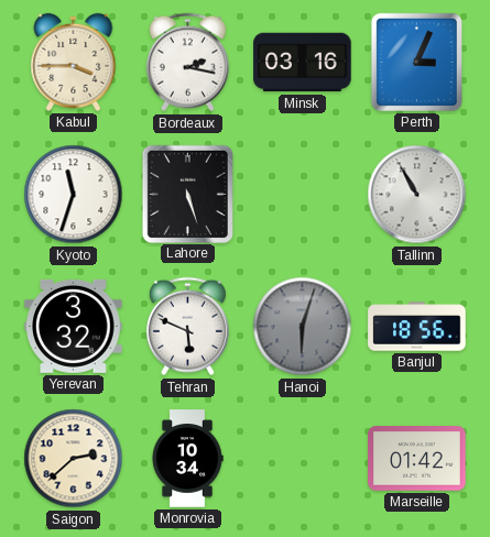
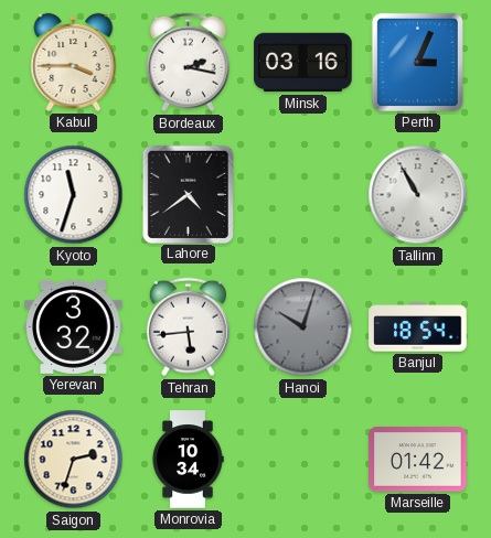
Lahore: 5:27 -> 4:39 (188, 194)
Tehran: 5:49 -> 5:44 (188, 327)
Hanoi: 6:03 -> 10:03 (303, 327)
Banjul: 18:56 -> 18:54 (418, 327)
Saigon: 2:38 -> 2:33 (74, 460)
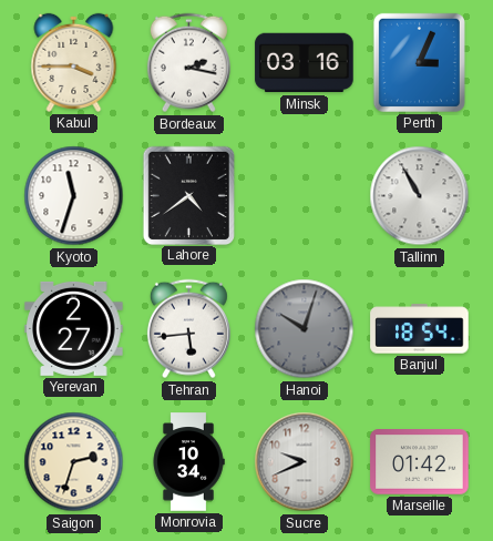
Yerevan: 3:32 -> 2:27 (74, 328)
Sucre: none -> 9:41 (305, 462)
